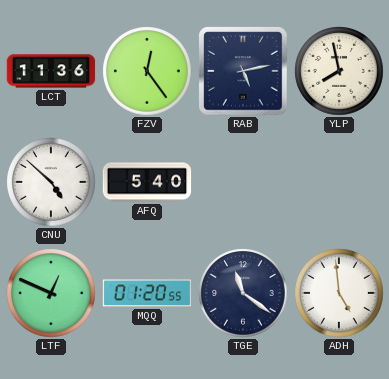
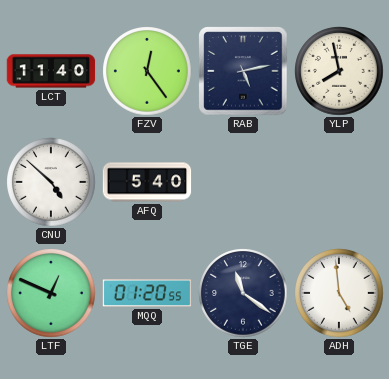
LCT: 11:36 -> 11:40 (51, 71)
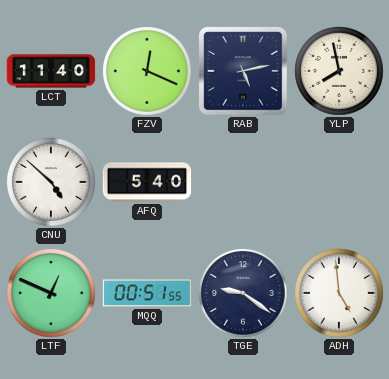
FZV: 12:24 -> 12:19 (147, 71)
MQQ: 01:20 -> 00:51 (147, 293)
TGE: 11:21 -> 9:21 (243, 293)
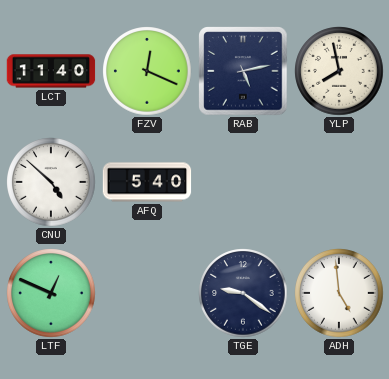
MQQ: 00:51 -> none (147, 293)
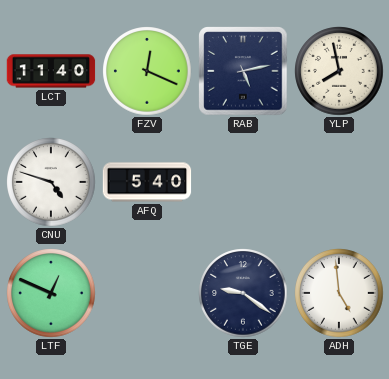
CNU: 4:52 -> 4:48 (51, 182)
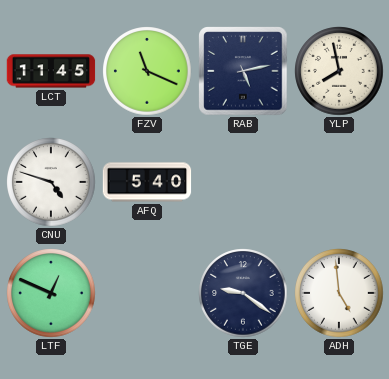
LCT: 11:40 -> 11:45 (51, 71)
FZV: 12:19 -> 11:19 (147, 71)
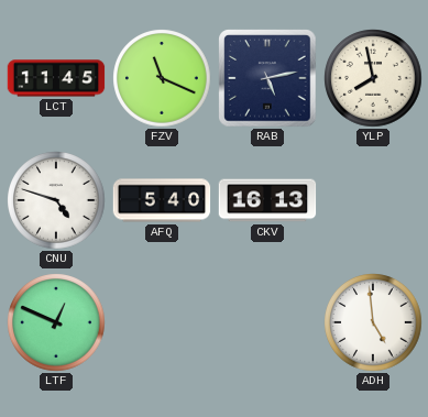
CKV: none -> 16:13 (267, 200)
TGE: 9:21 -> none (243, 293)
